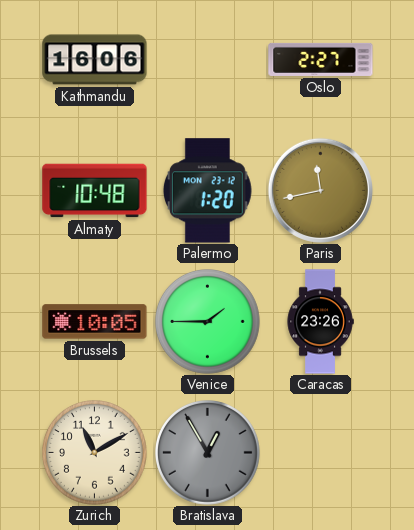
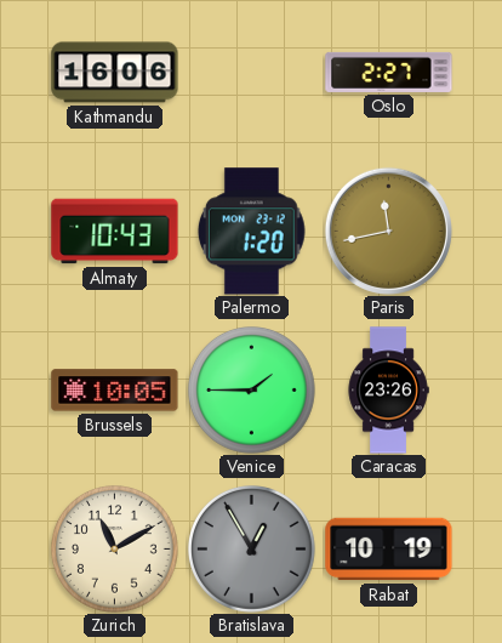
Almaty: 10:48 -> 10:43 (115, 232)
Rabat: none -> 10:19 (389, 550)
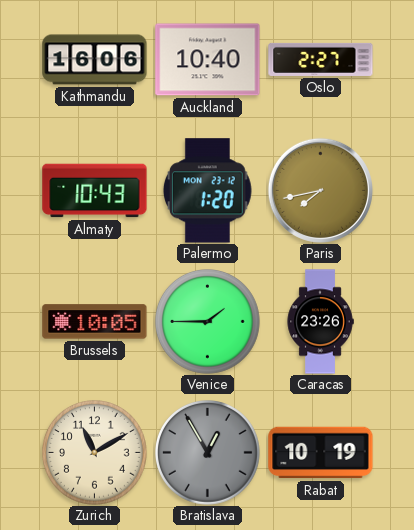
Auckland: none -> 10:40 (208, 60)
Paris: 11:43 -> 7:43 (320, 190)
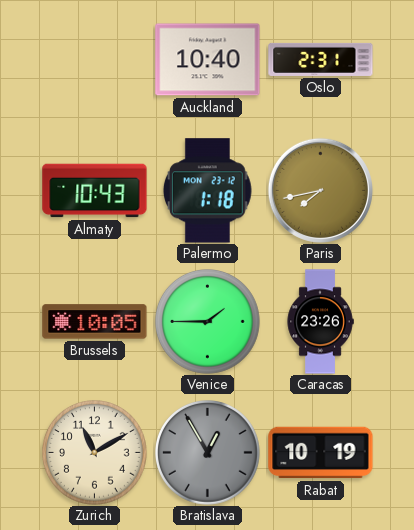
Kathmandu: 16:06 -> none (95, 60)
Oslo: 2:27 -> 2:31 (321, 59)
Palermo: 1:20 -> 1:18 (207, 191)
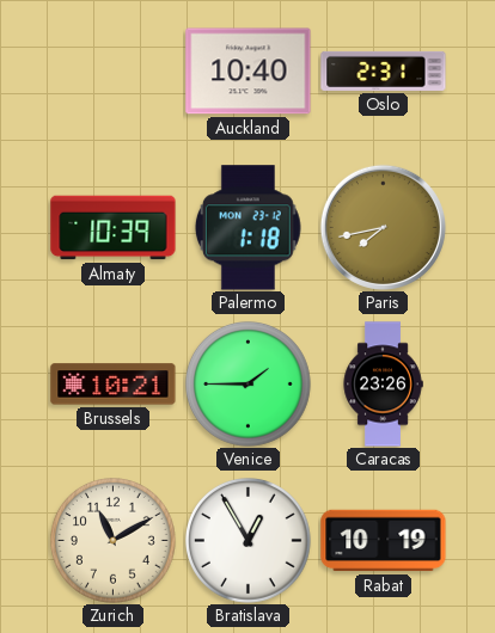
Almaty: 10:43 -> 10:39 (114, 228)
Brussels: 10:05 -> 10:21 (114, 385)
Bratislava dial: grey -> white (249, 541)
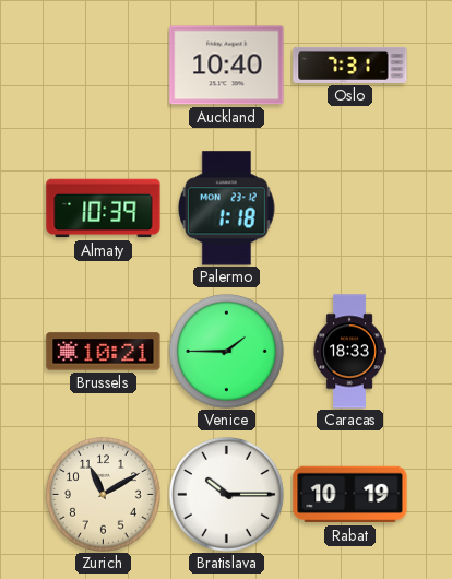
Oslo: 2:31 -> 7:31 (350, 64)
Paris: 7:43 -> none (383, 227)
Caracas: 23:26 -> 18:33 (349, 352)
Bratislava: 12:55 -> 10:15 (227, 495)
